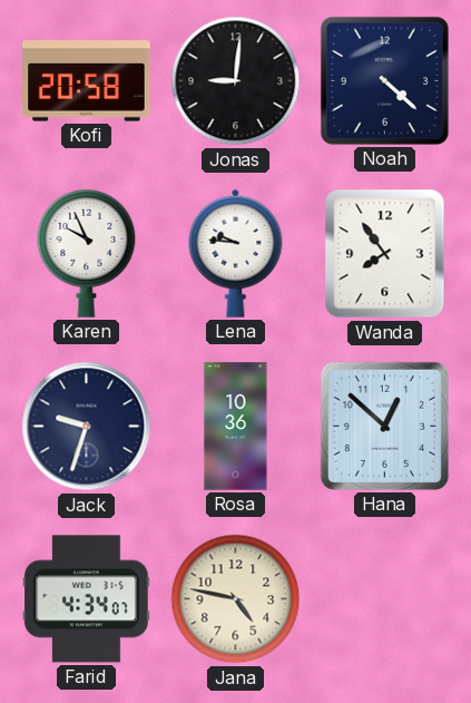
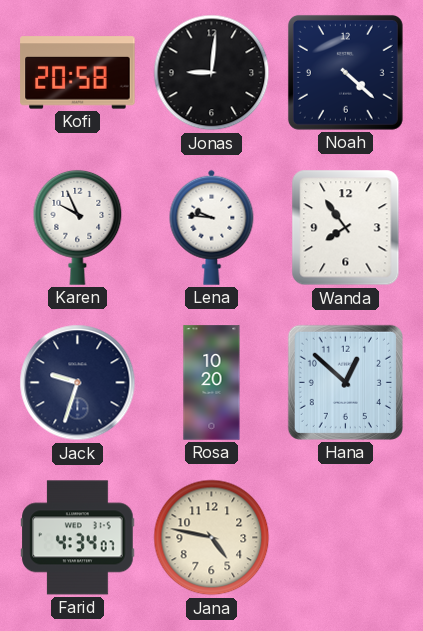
Rosa: 10:36 -> 10:20 (212, 383)
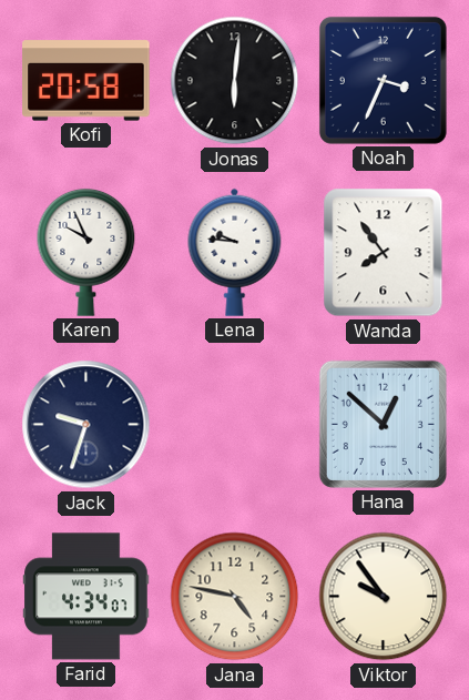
Jonas: 9:01 -> 6:01 (235, 81)
Noah: 4:22 -> 3:34 (383, 80)
Rosa: 10:20 -> none (212, 383)
Viktor: none -> 9:54 (384, 597)
